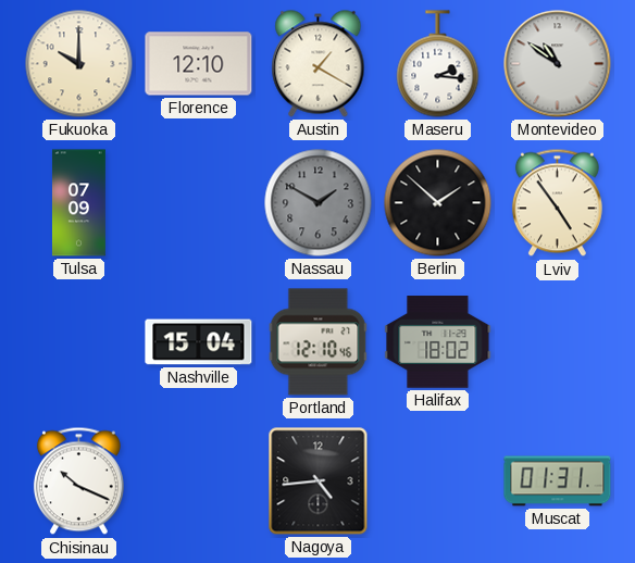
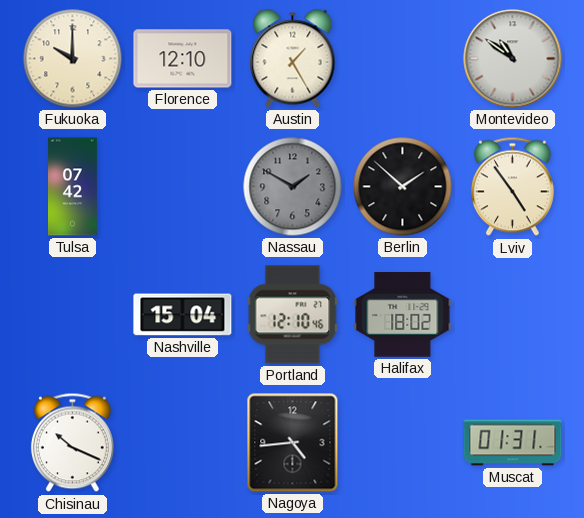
Austin: 1:20 -> 1:25 (293, 59)
Maseru: 2:16 -> none (438, 64)
Tulsa: 07:09 -> 07:42 (72, 187)
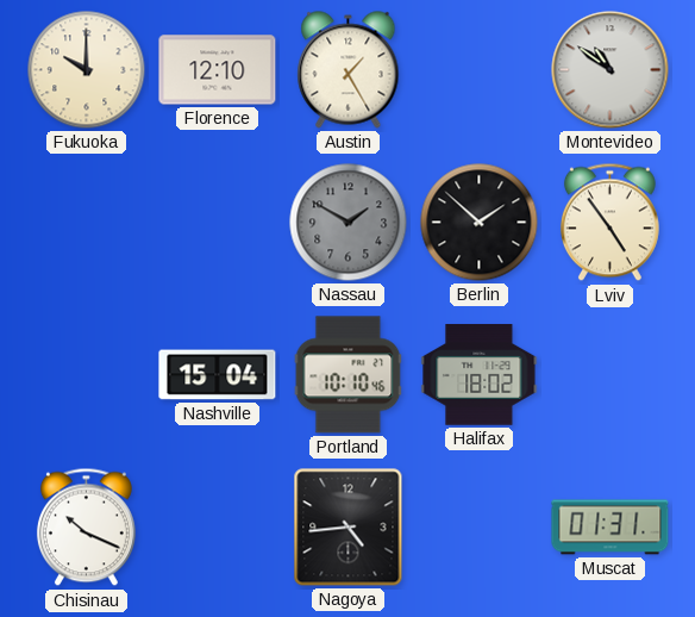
Tulsa: 07:42 -> none (72, 187)
Portland: 12:10 -> 10:10 (349, 375)
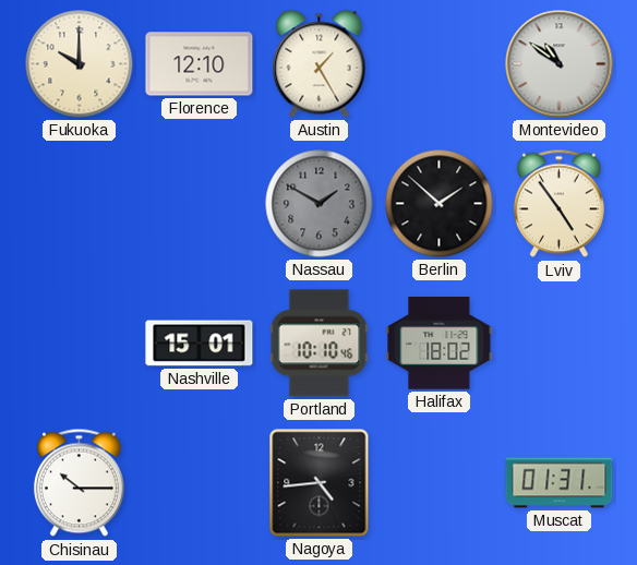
Nashville: 15:04 -> 15:01 (200, 344)
Chisinau: 10:19 -> 10:15 (79, 483)
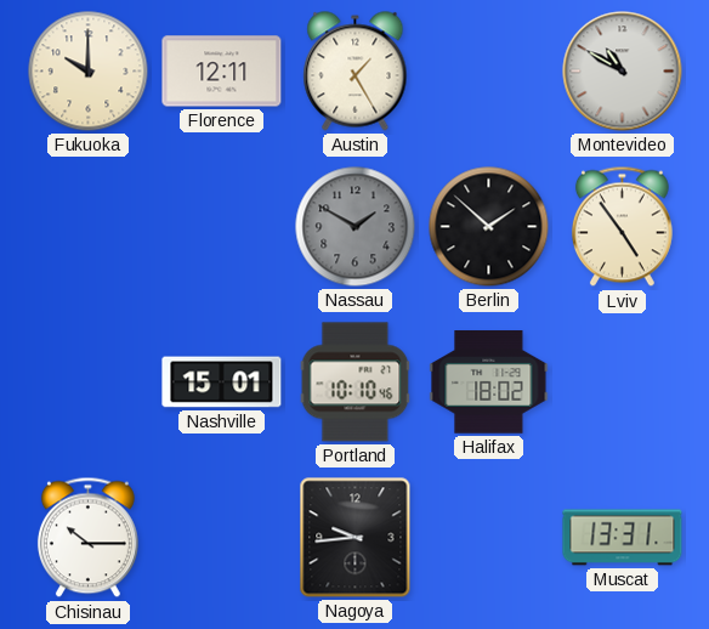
Florence: 12:10 -> 12:11 (222, 72)
Montevideo: 10:51 -> 10:50 (623, 72)
Nagoya: 4:44 -> 9:44 (356, 538)
Muscat: 01:31 -> 13:31 (623, 538)
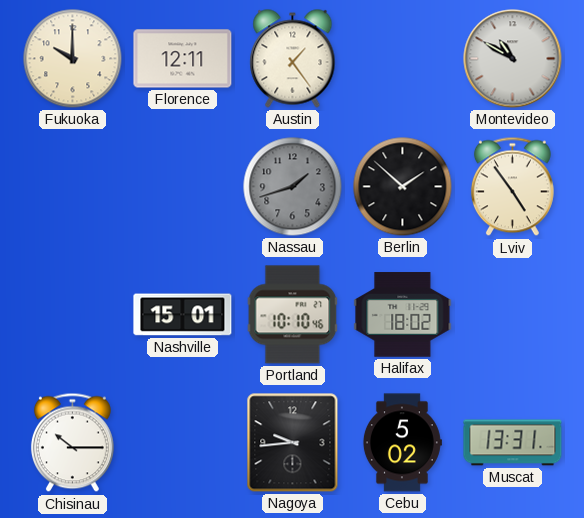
Austin: 1:25 -> 1:24 (293, 59)
Nassau: 1:50 -> 1:42 (293, 187)
Cebu: none -> 5:02 (402, 443)
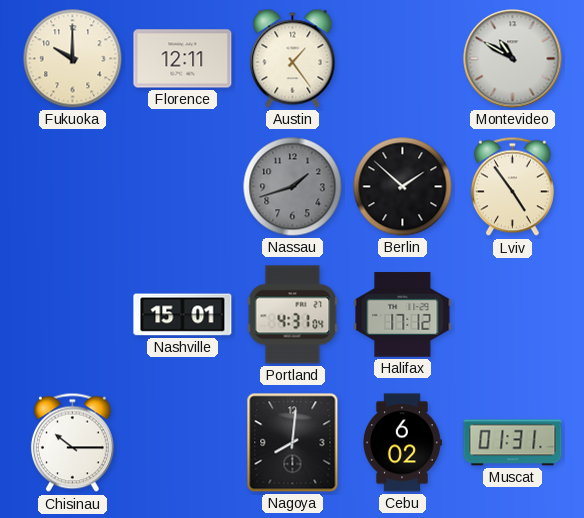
Portland: 10:10 -> 4:31 (293, 315)
Halifax: 18:02 -> 17:12 (403, 315)
Nagoya: 9:44 -> 8:01 (293, 443)
Cebu: 5:02 -> 6:02 (402, 443)
Muscat: 13:31 -> 01:31 (513, 443)
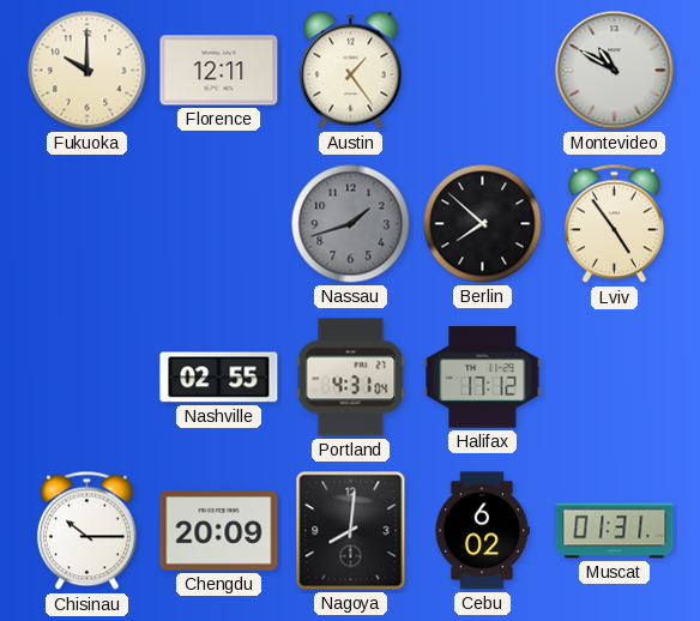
Berlin: 1:52 -> 7:52 (483, 224)
Nashville: 15:01 -> 02:55 (219, 378)
Chengdu: none -> 20:09 (219, 531)
